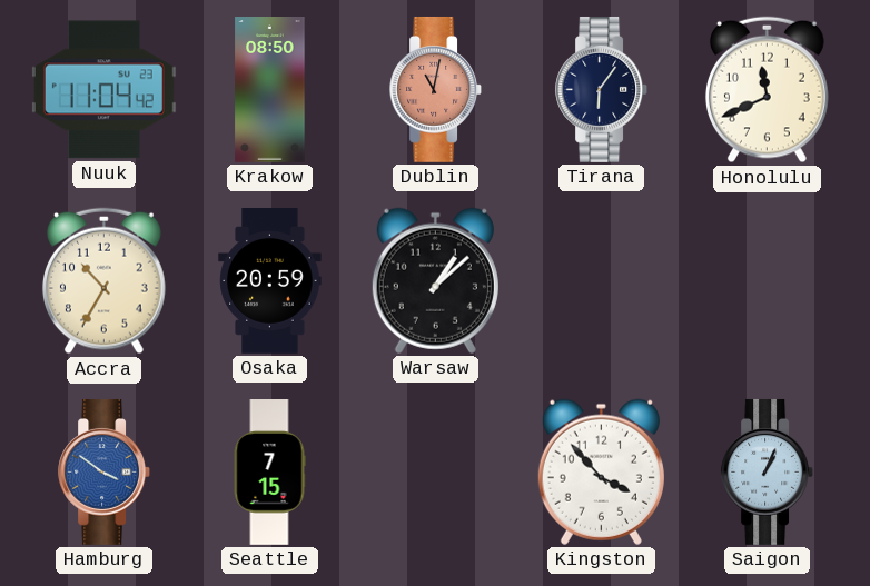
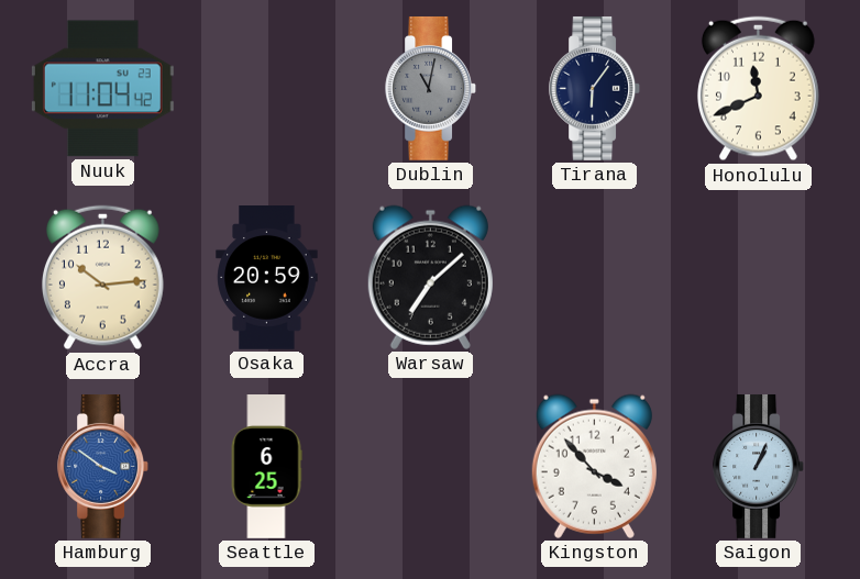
Krakow: 08:50 -> none (270, 90)
Dublin dial: salmon -> grey (430, 88)
Accra: 10:35 -> 10:14 (102, 278)
Warsaw: 1:08 -> 7:08 (430, 277)
Seattle: 7:15 -> 6:25 (266, 467)
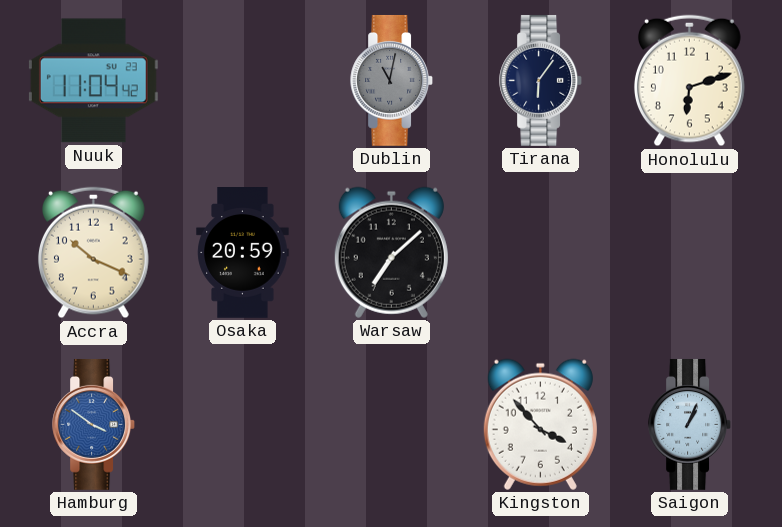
Honolulu: 11:41 -> 6:12 (689, 81)
Accra: 10:14 -> 10:19 (93, 253)
Seattle: 6:25 -> none (266, 467)
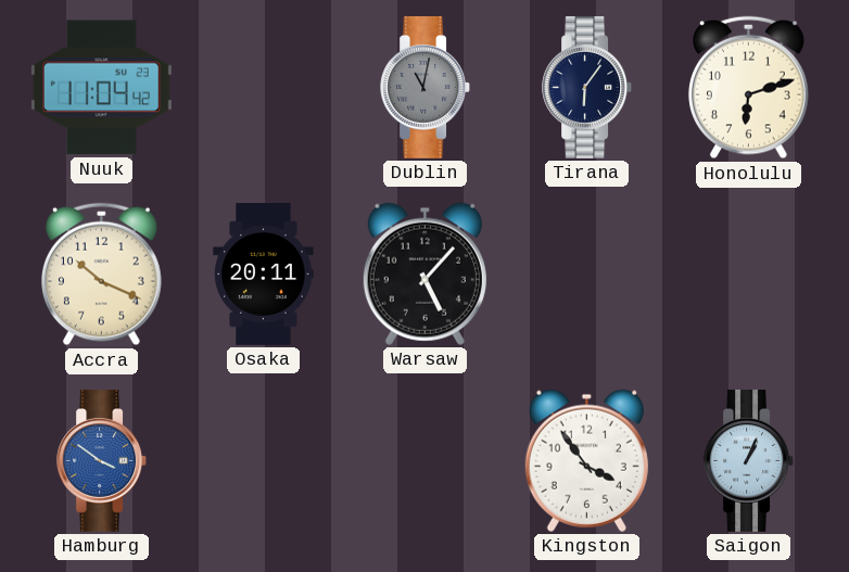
Osaka: 20:59 -> 20:11 (264, 275)
Warsaw: 7:08 -> 5:07 (424, 274)
Kingston: 3:53 -> 3:54 (586, 460)
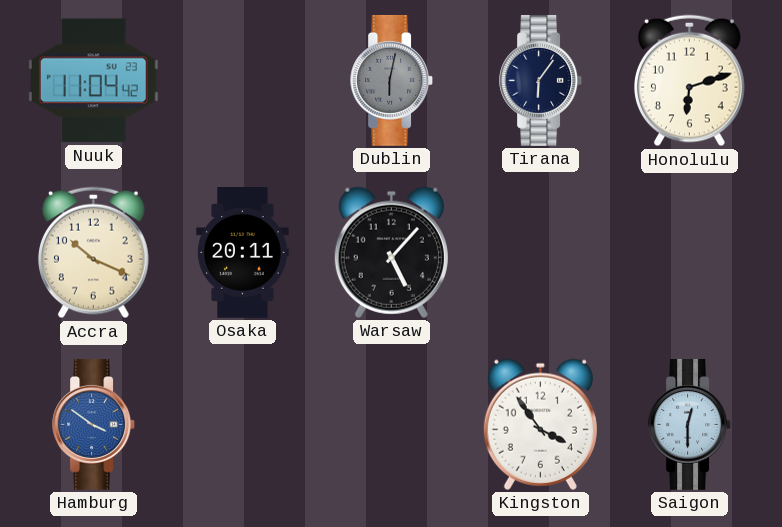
Dublin: 11:02 -> 6:02 (391, 80)
Saigon: 1:04 -> 12:30 (689, 424)
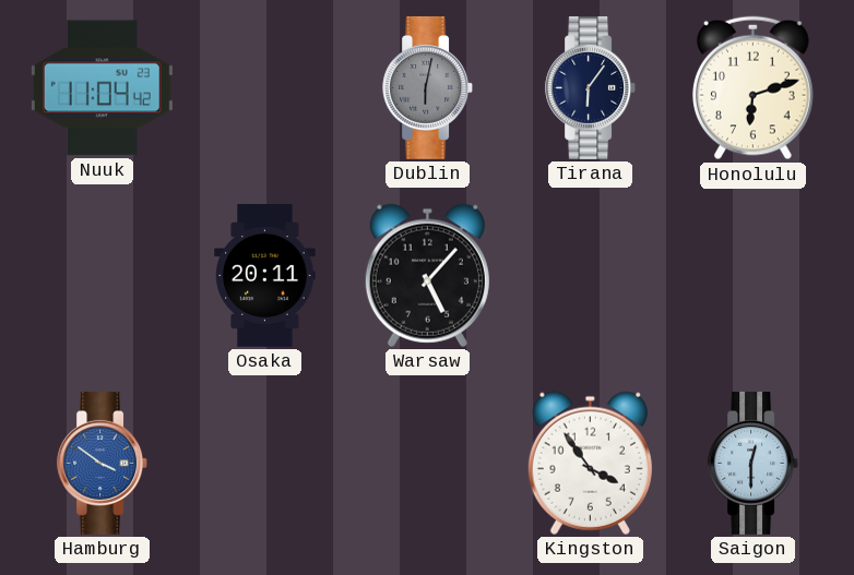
Accra: 10:19 -> none (93, 253)
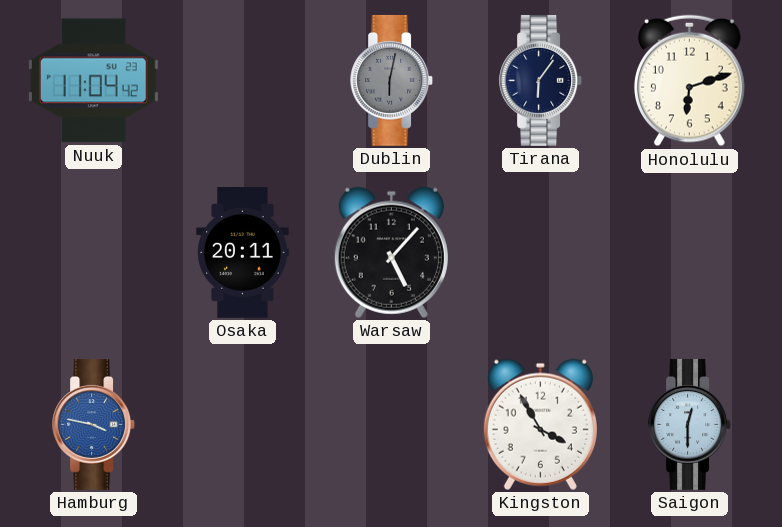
Hamburg: 3:51 -> 3:47 (93, 424)
Kingston: 3:54 -> 3:55 (540, 424)
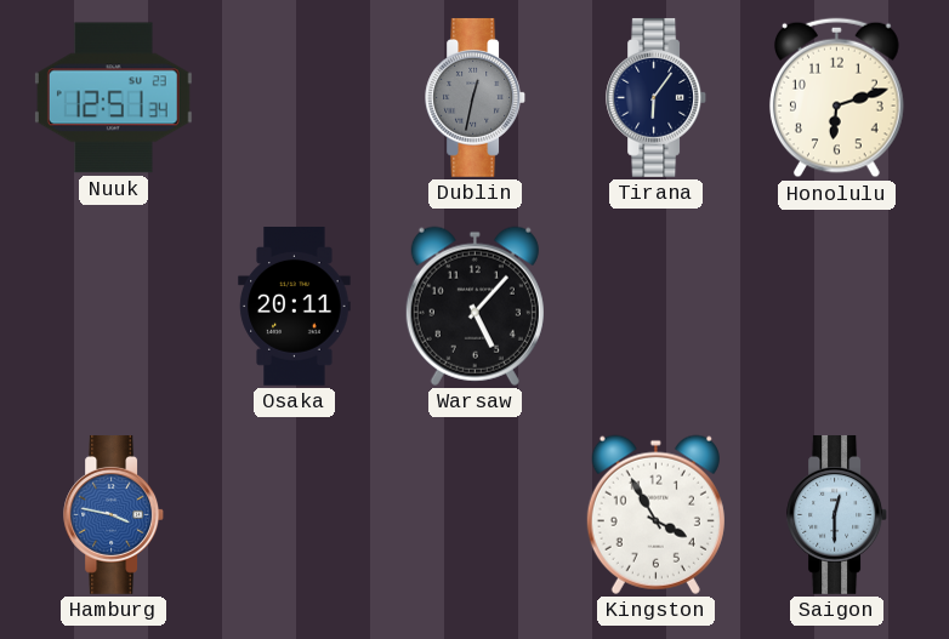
Nuuk: 11:04 -> 12:51 (113, 98)
Dublin: 6:02 -> 12:32 (474, 97)
